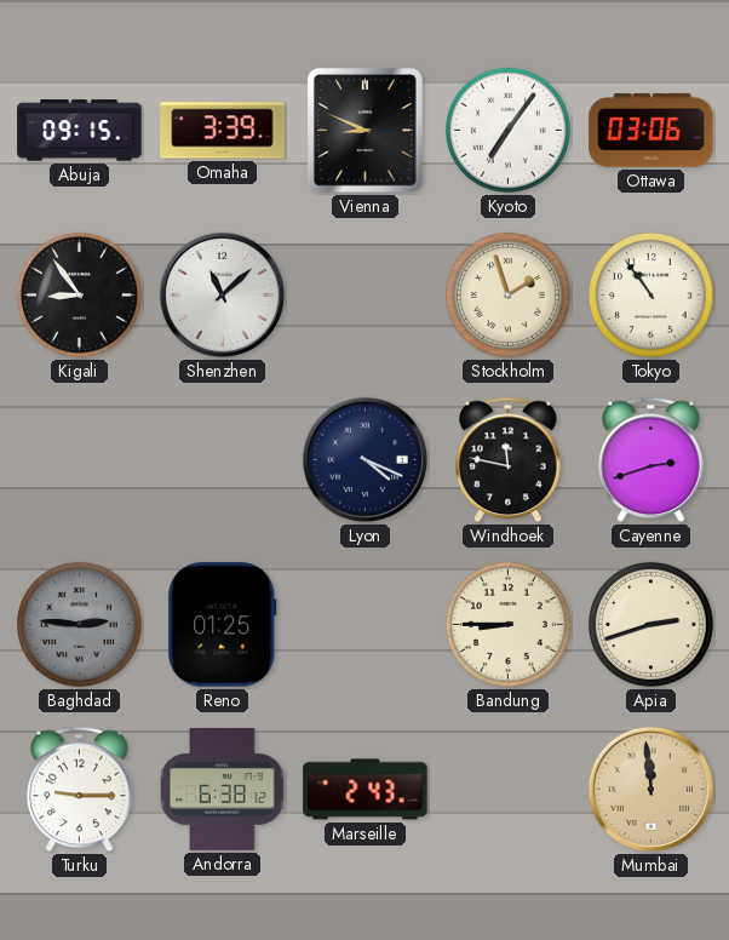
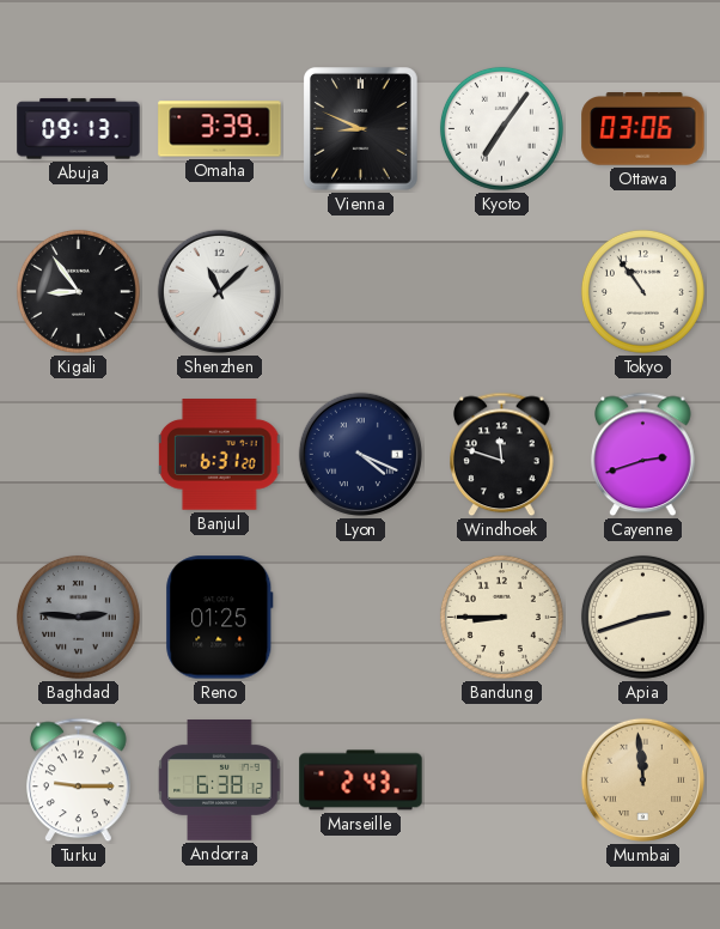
Abuja: 09:15 -> 09:13 (79, 129)
Stockholm: 1:57 -> none (507, 294)
Banjul: none -> 6:31 (220, 455)
Windhoek: 11:47 -> 11:48 (502, 455)
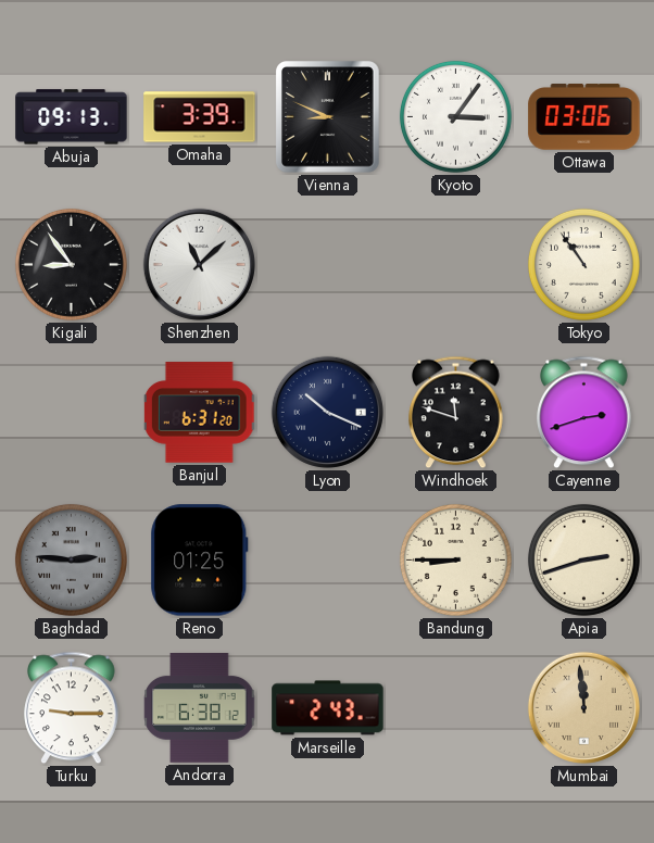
Kyoto: 7:06 -> 3:06 (455, 116)
Lyon: 4:19 -> 10:19 (327, 412)
